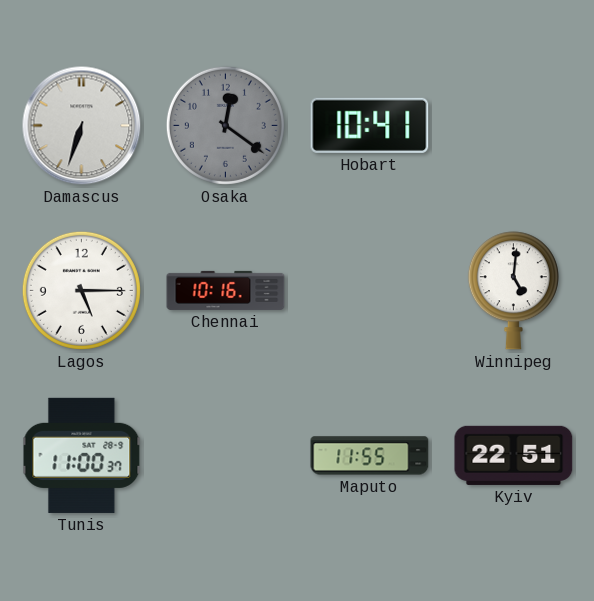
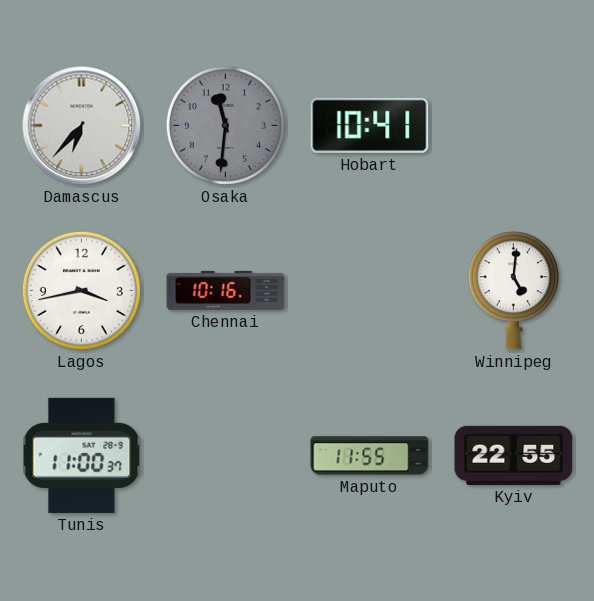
Damascus: 6:33 -> 6:37 (82, 126)
Osaka: 12:21 -> 11:31 (225, 125)
Lagos: 5:15 -> 3:43 (81, 290)
Kyiv: 22:51 -> 22:55 (514, 455)
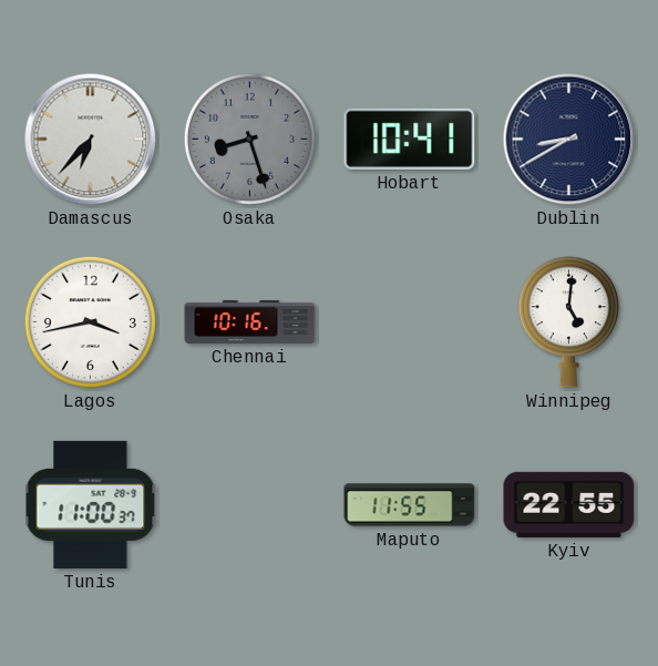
Osaka: 11:31 -> 8:27 (249, 139)
Dublin: none -> 8:40 (569, 140)
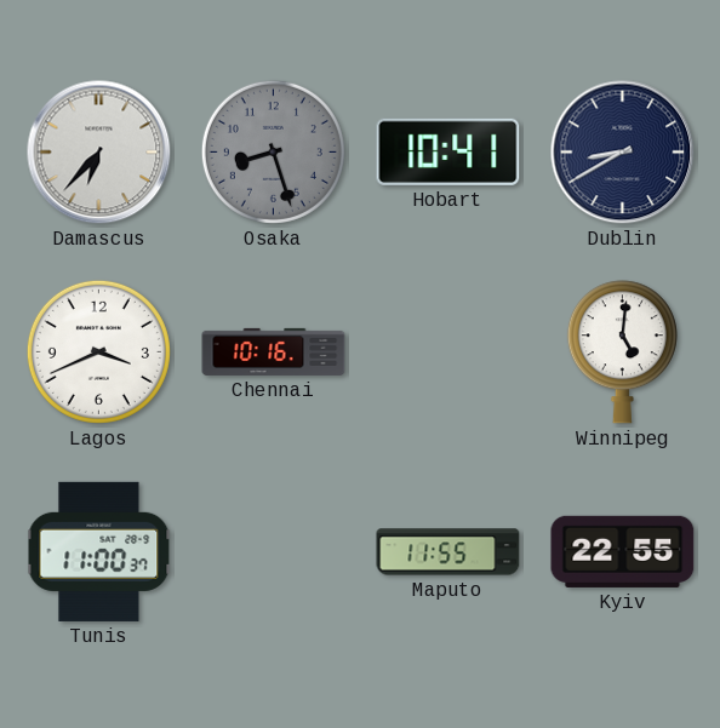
Lagos: 3:43 -> 3:41 (98, 351)
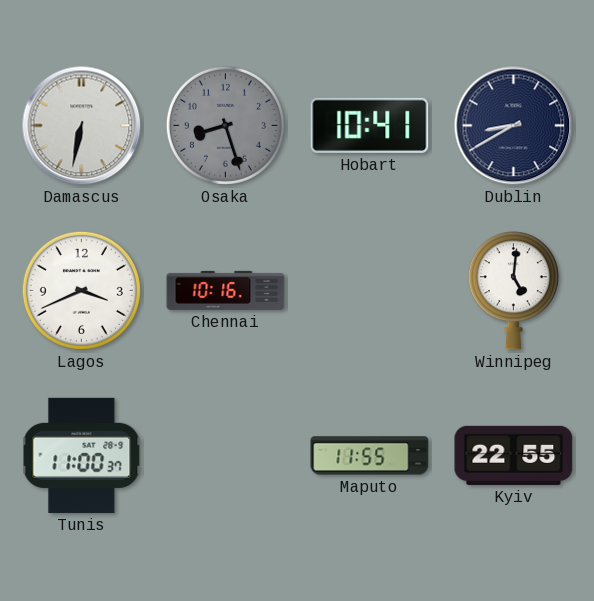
Damascus: 6:37 -> 6:32 (82, 126)
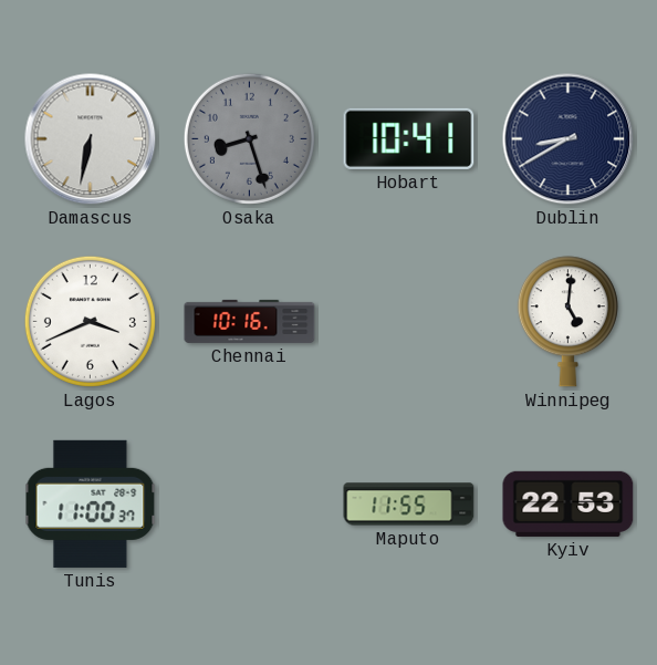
Kyiv: 22:55 -> 22:53 (569, 503)
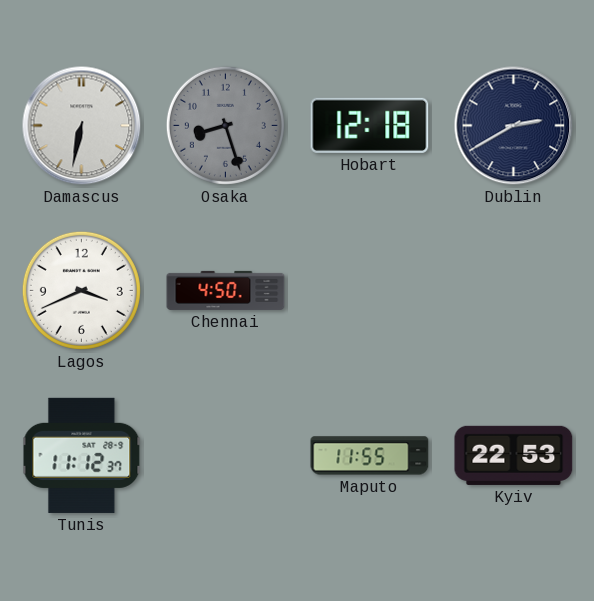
Hobart: 10:41 -> 12:18 (370, 125)
Dublin: 8:40 -> 2:40 (514, 126)
Chennai: 10:16 -> 4:50 (226, 290)
Winnipeg: 5:01 -> none (567, 322)
Tunis: 11:00 -> 11:12 (82, 455)
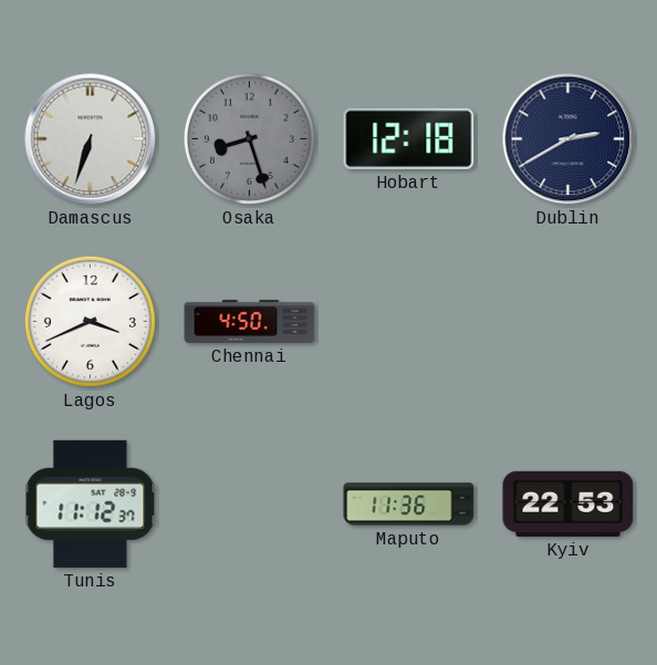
Damascus: 6:32 -> 6:33 (91, 139)
Maputo: 11:55 -> 11:36 (409, 505)
